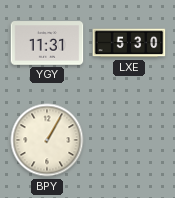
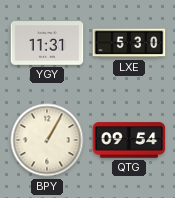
QTG: none -> 09:54 (129, 140)
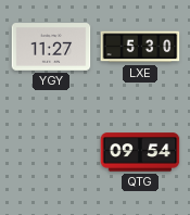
YGY: 11:31 -> 11:27 (51, 47)
BPY: 1:05 -> none (47, 140)
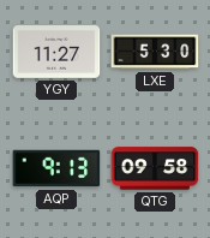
AQP: none -> 9:13 (56, 168)
QTG: 09:54 -> 09:58 (155, 168)
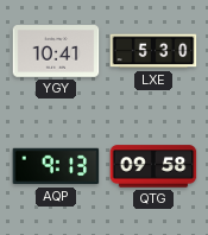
YGY: 11:27 -> 10:41 (56, 51)
